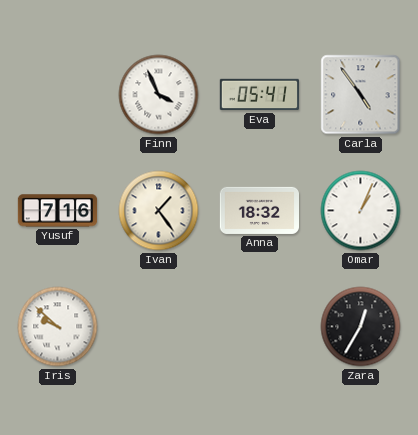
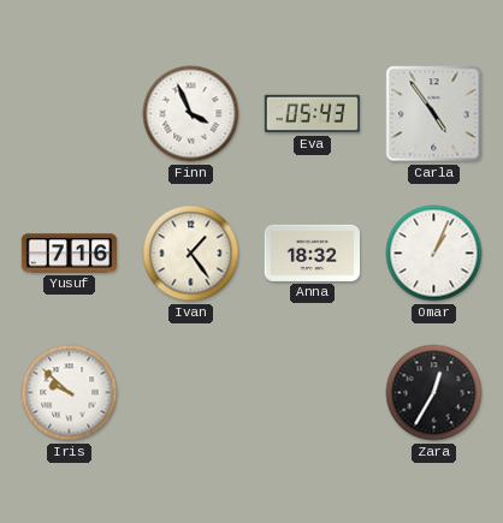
Eva: 05:41 -> 05:43 (313, 114)
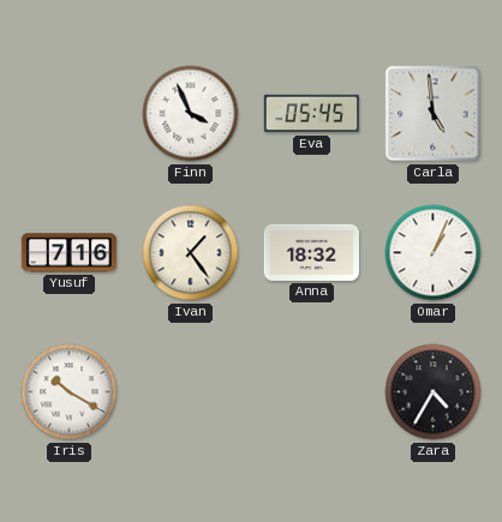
Eva: 05:43 -> 05:45 (312, 114)
Carla: 4:54 -> 4:59 (434, 114)
Iris: 9:52 -> 10:20 (70, 392)
Zara: 12:35 -> 4:35 (434, 392)
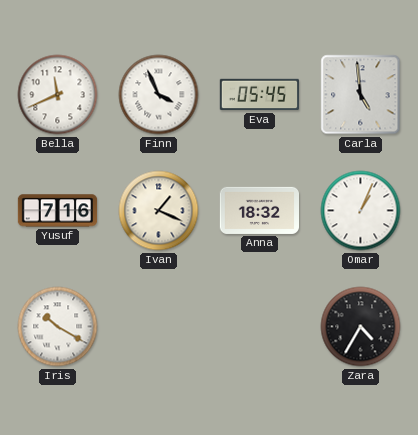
Bella: none -> 11:41 (58, 95)
Ivan: 1:24 -> 1:19 (159, 211)
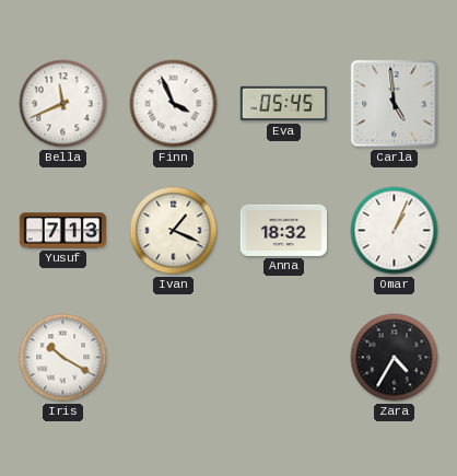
Yusuf: 7:16 -> 7:13 (63, 231)
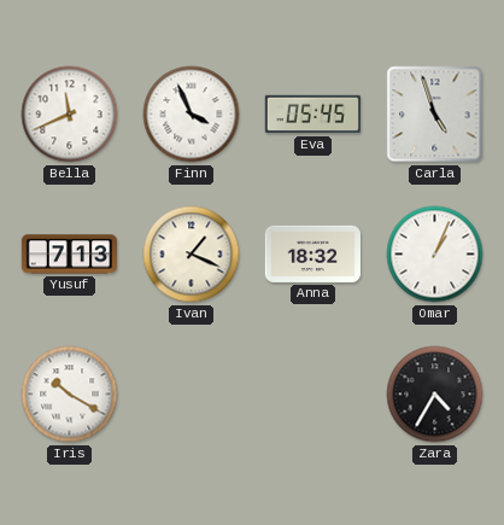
Carla: 4:59 -> 4:57 (435, 115)
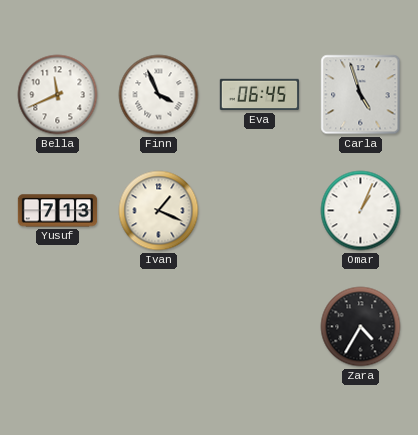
Eva: 05:45 -> 06:45 (260, 95)
Anna: 18:32 -> none (312, 253)
Iris: 10:20 -> none (70, 395)
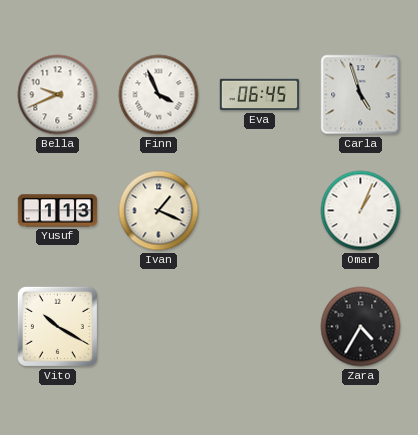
Bella: 11:41 -> 9:41 (58, 95)
Yusuf: 7:13 -> 1:13 (58, 211)
Vito: none -> 10:20 (57, 326)
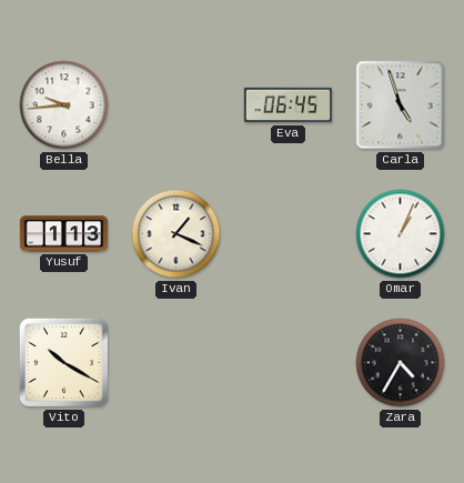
Bella: 9:41 -> 9:44 (64, 105)
Finn: 3:56 -> none (159, 95)
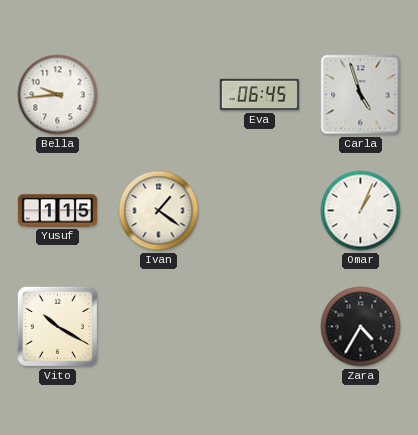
Yusuf: 1:13 -> 1:15 (58, 211)
Ivan: 1:19 -> 1:21 (159, 211)
